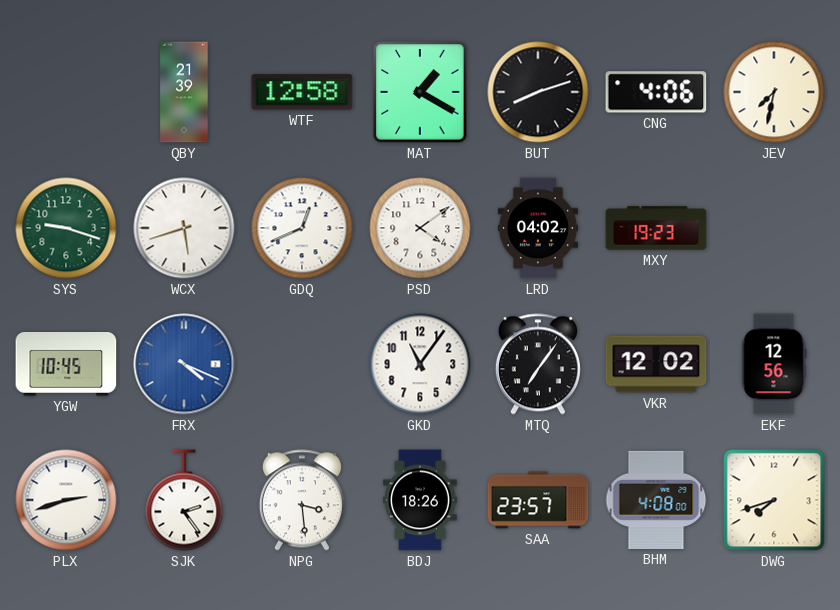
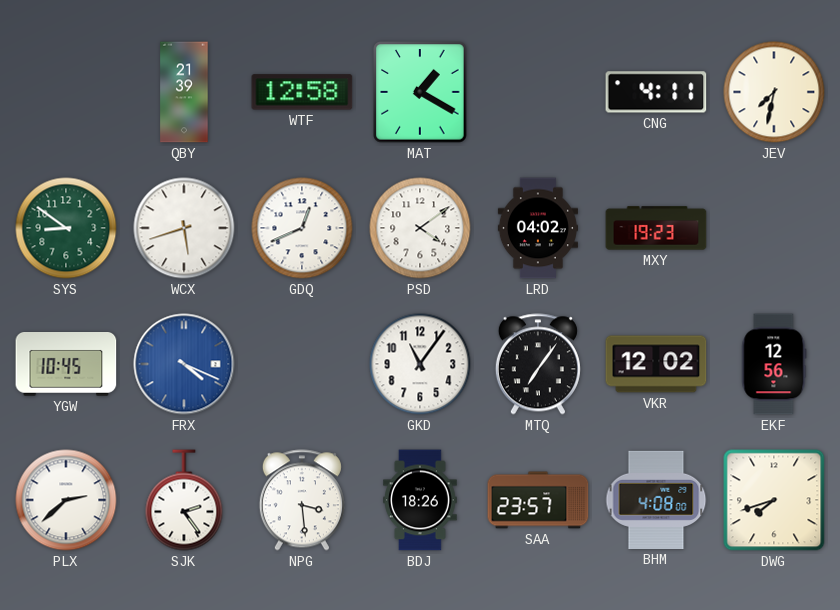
BUT: 8:12 -> none (538, 92)
CNG: 4:06 -> 4:11 (656, 92)
SYS: 9:18 -> 8:51 (66, 228)
PLX: 2:42 -> 2:38 (66, 500)
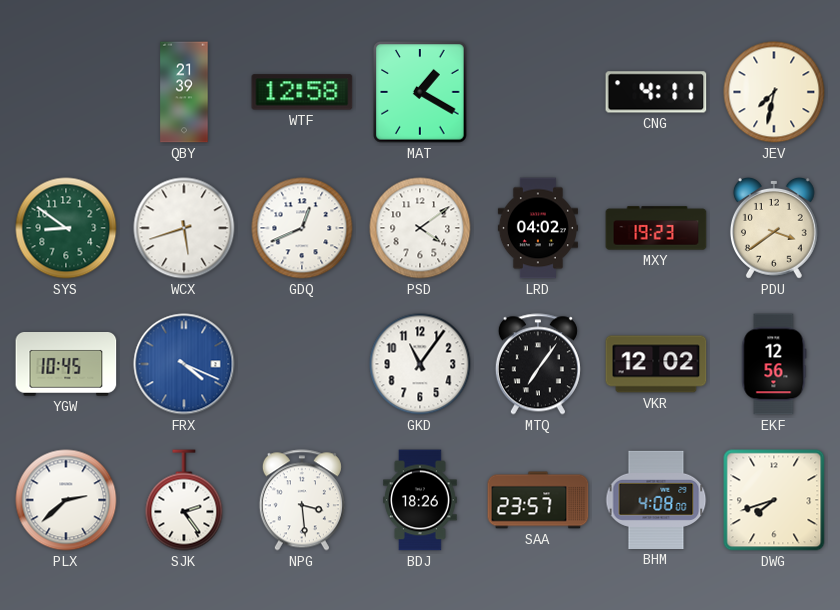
PDU: none -> 3:39 (774, 228)
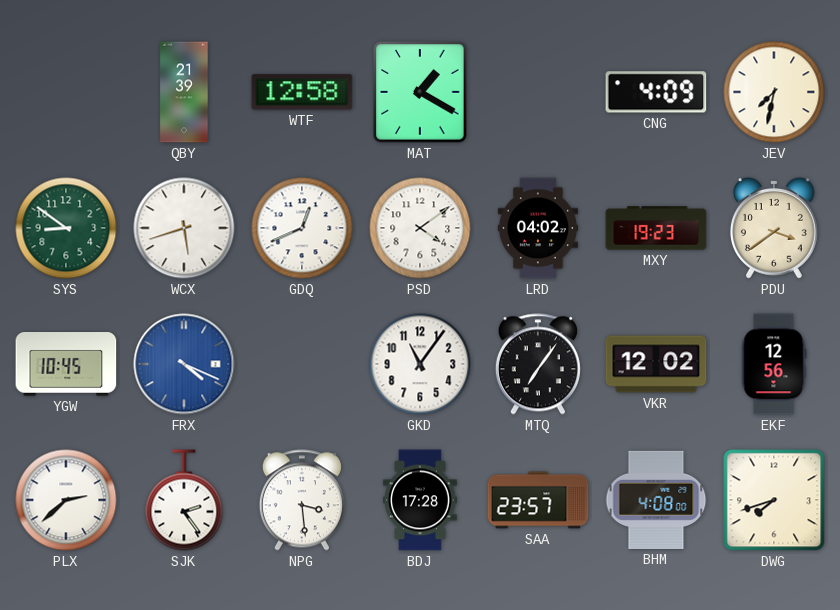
CNG: 4:11 -> 4:09 (656, 92)
BDJ: 18:26 -> 17:28 (421, 500)
